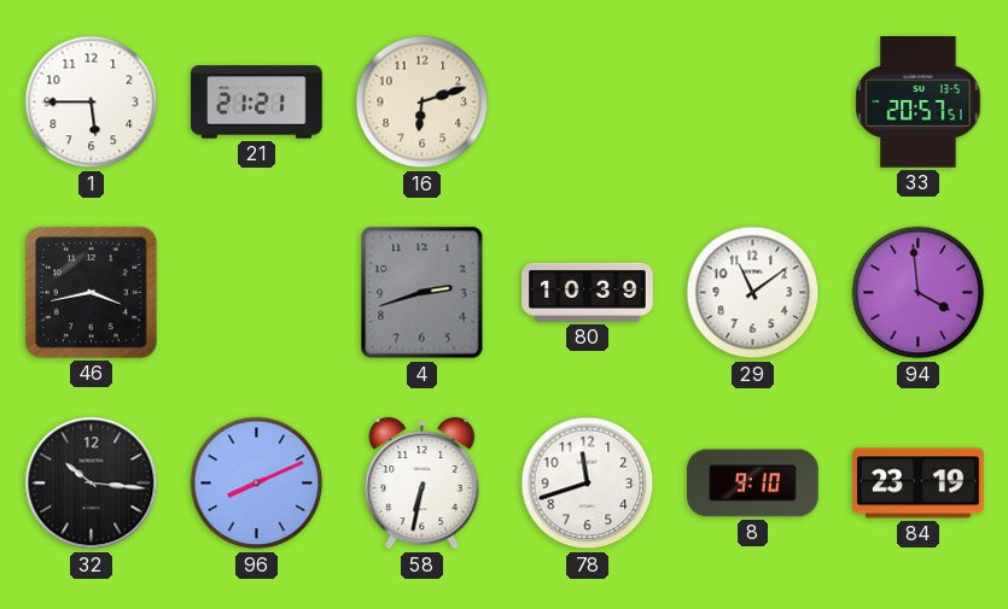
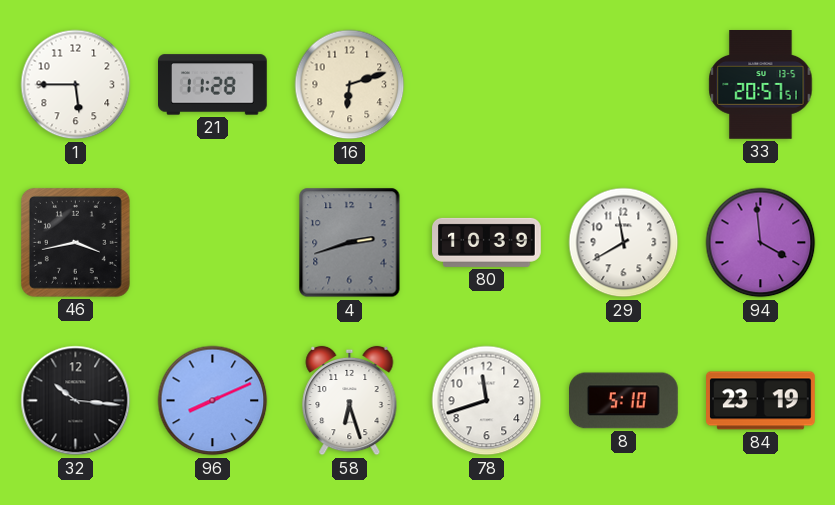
21: 21:21 -> 11:28 (213, 85)
29: 11:09 -> 11:40 (624, 243)
58: 6:32 -> 6:27 (350, 401)
8: 9:10 -> 5:10 (624, 401)
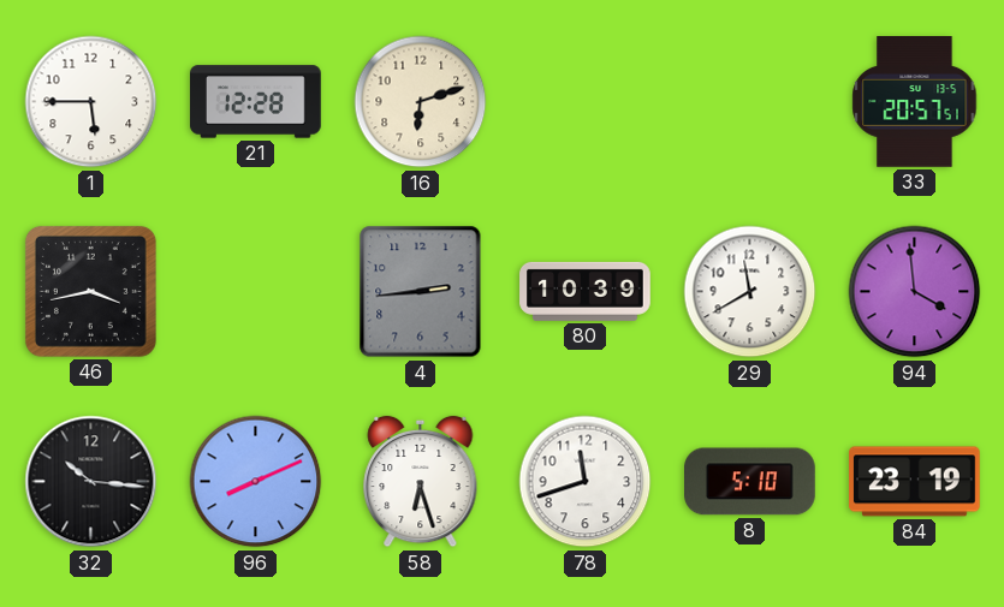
21: 11:28 -> 12:28 (256, 102)
4: 2:42 -> 2:44 (421, 292)
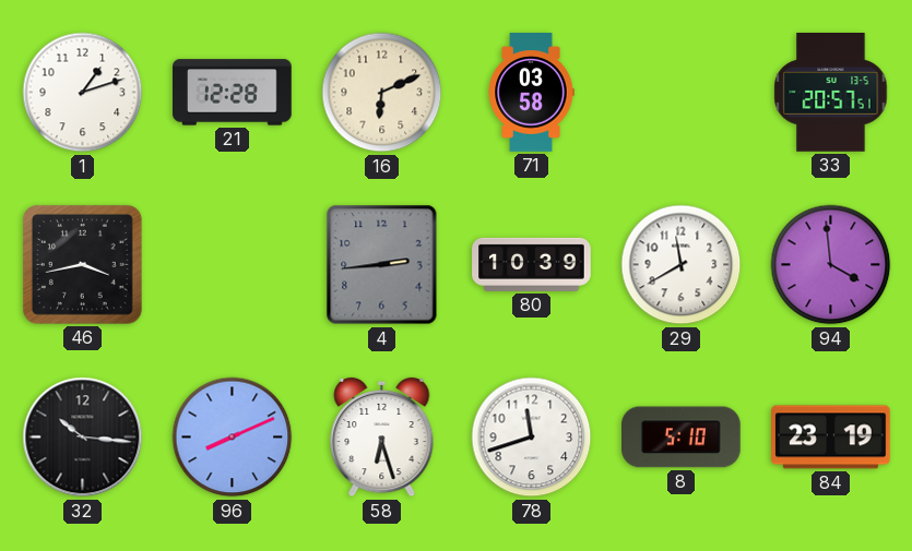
1: 5:45 -> 1:12 (83, 93)
16: 6:12 -> 6:11 (382, 93)
71: none -> 03:58 (531, 93)
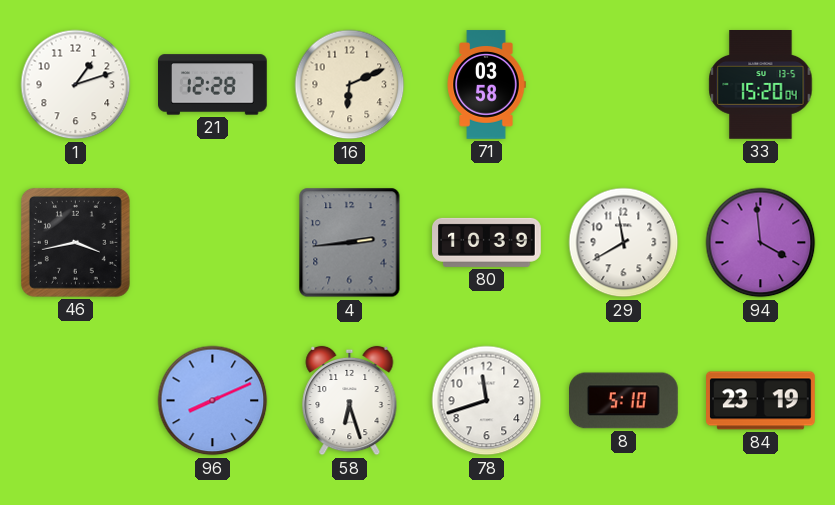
33: 20:57 -> 15:20 (761, 85)
32: 10:16 -> none (83, 438)
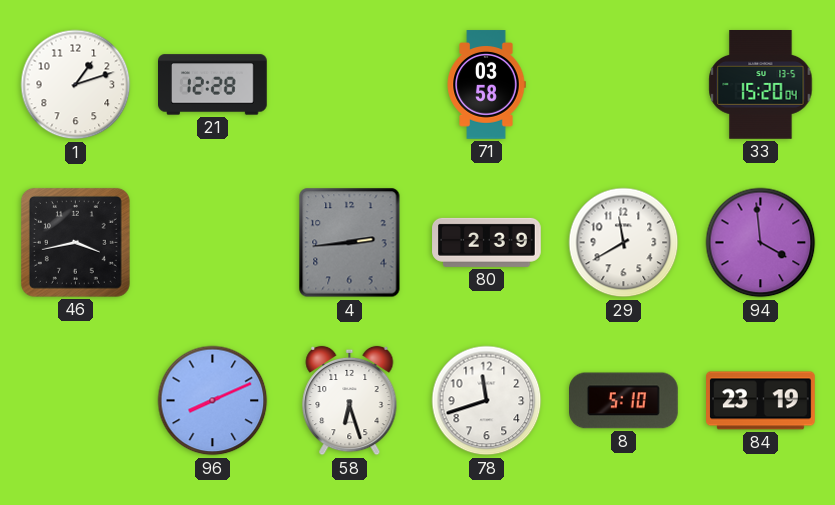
16: 6:11 -> none (350, 85)
80: 10:39 -> 2:39 (487, 242)
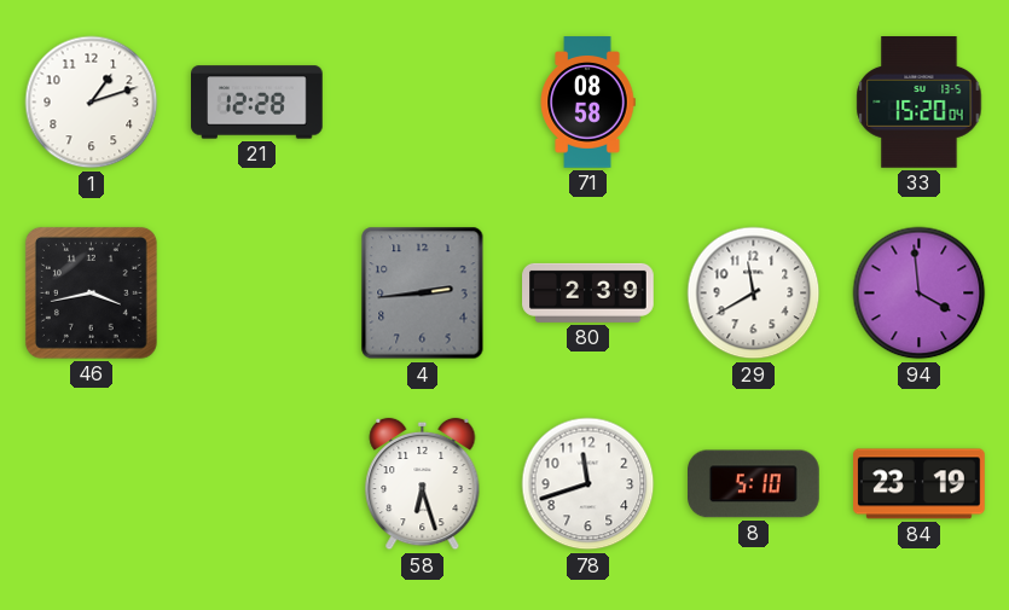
71: 03:58 -> 08:58 (587, 103)
96: 8:11 -> none (213, 401)
